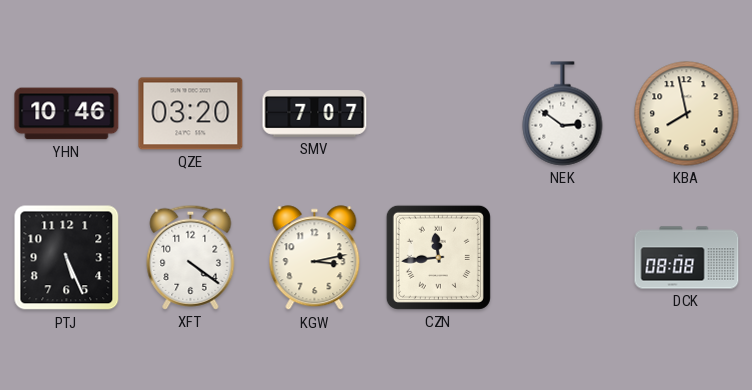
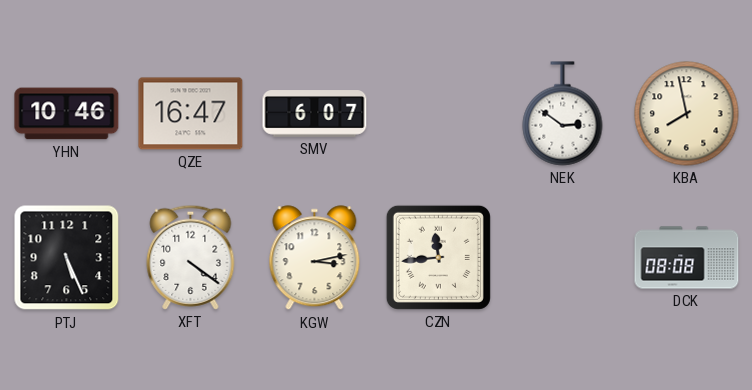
QZE: 03:20 -> 16:47 (191, 114)
SMV: 7:07 -> 6:07 (315, 114)
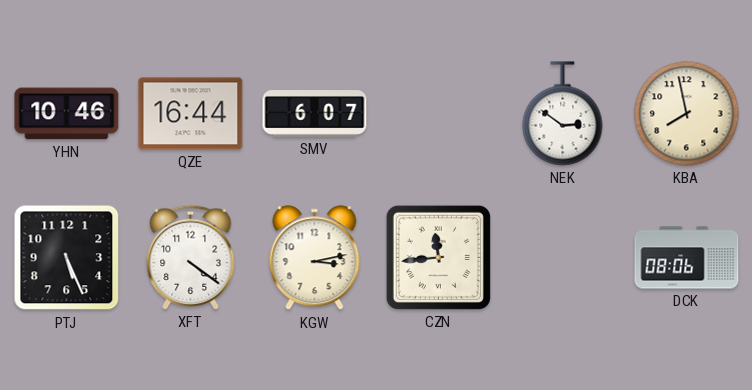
QZE: 16:47 -> 16:44 (191, 114)
DCK: 08:08 -> 08:06 (687, 258)
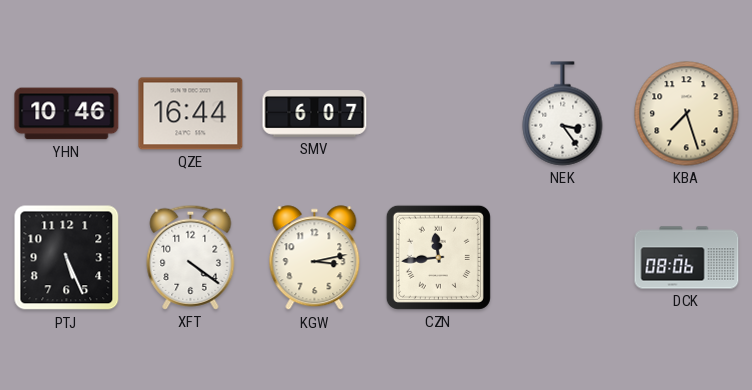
NEK: 2:51 -> 3:24 (563, 114)
KBA: 7:58 -> 7:27 (687, 114)
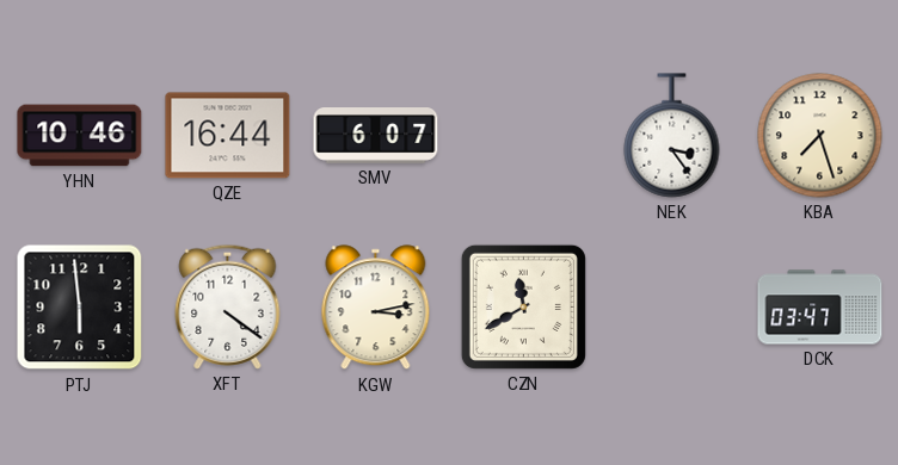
PTJ: 5:26 -> 5:59 (80, 308)
CZN: 11:44 -> 11:40 (523, 306)
DCK: 08:06 -> 03:47 (820, 308)
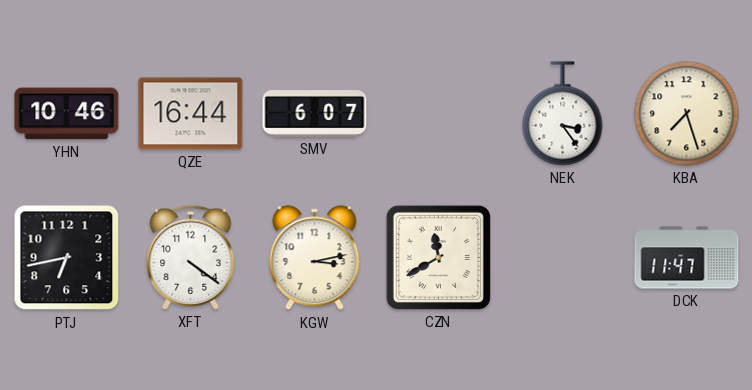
PTJ: 5:59 -> 6:43 (67, 258)
DCK: 03:47 -> 11:47 (687, 258)
